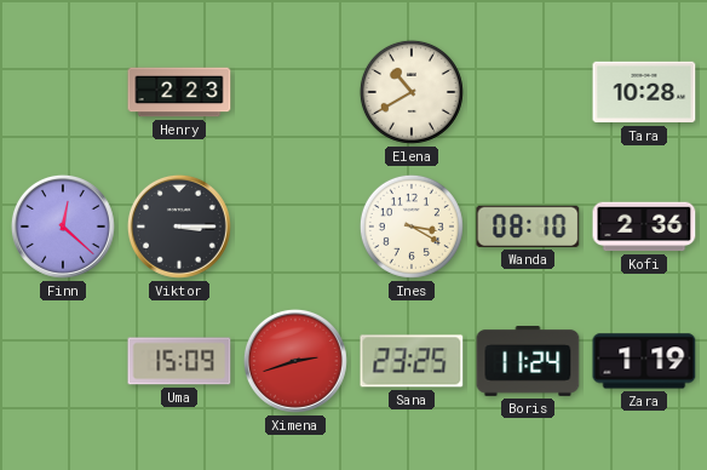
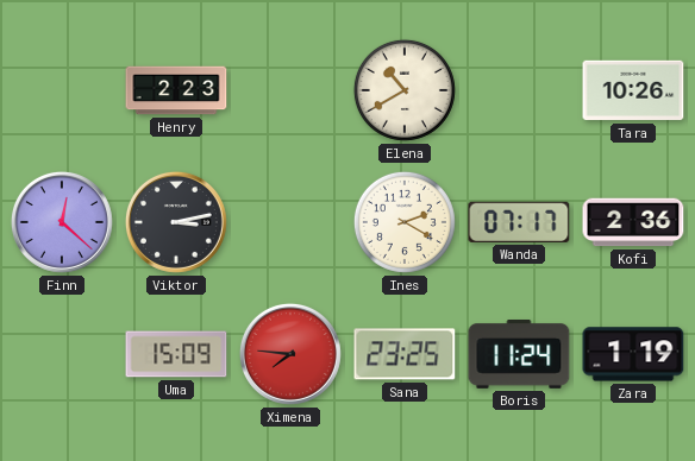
Tara: 10:28 -> 10:26 (633, 90)
Viktor: 3:15 -> 3:13 (176, 222)
Ines: 3:20 -> 2:20 (405, 222)
Wanda: 08:10 -> 07:17 (519, 222)
Ximena: 2:42 -> 7:46 (290, 354)
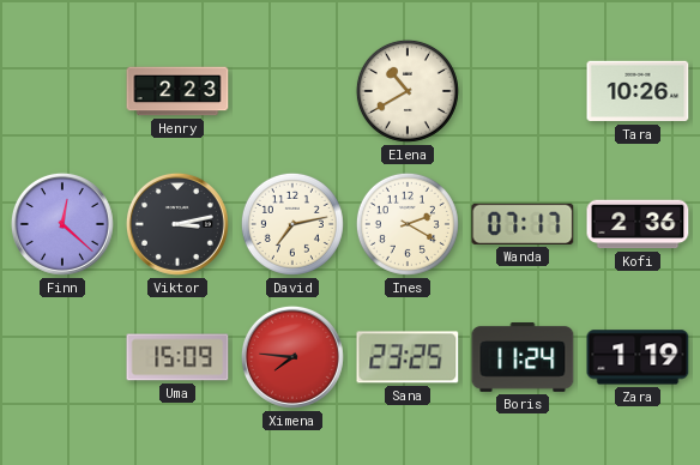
David: none -> 7:13 (292, 224)
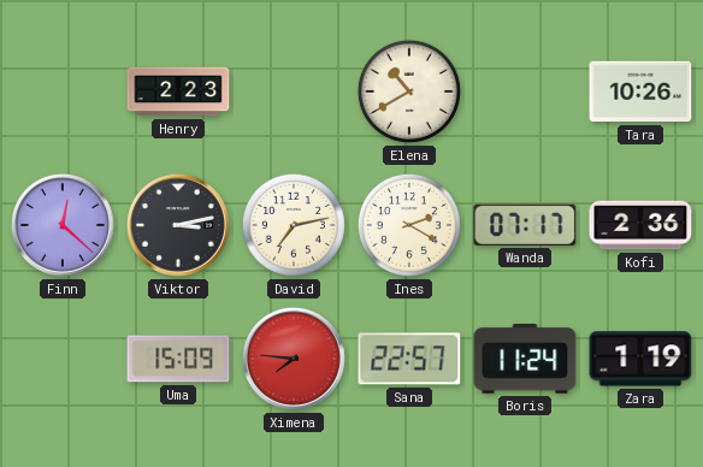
Sana: 23:25 -> 22:57 (409, 359)
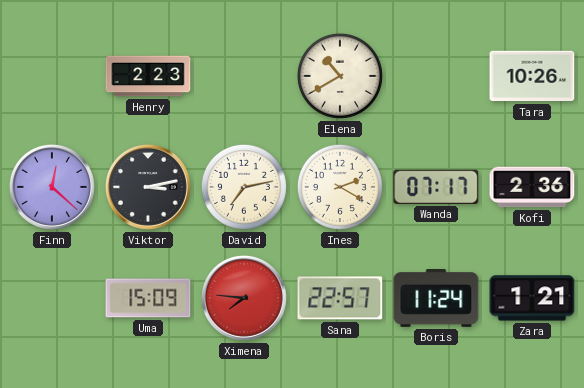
Zara: 1:19 -> 1:21 (532, 298)
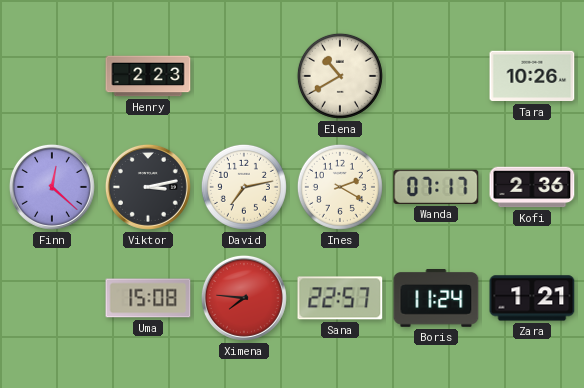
Uma: 15:09 -> 15:08 (148, 298)
